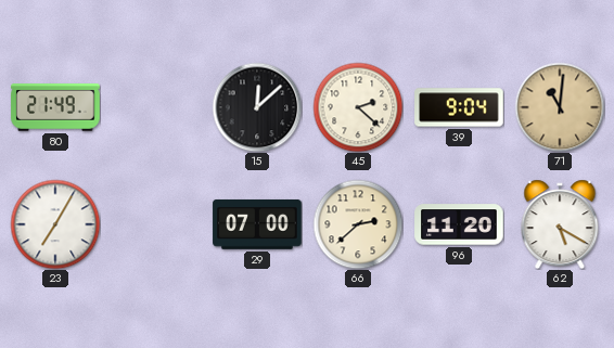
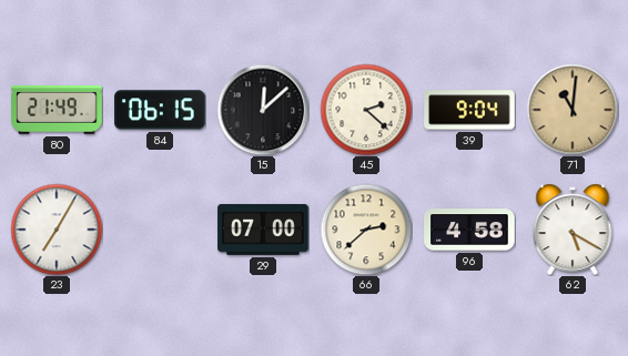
84: none -> 06:15 (161, 110)
96: 11:20 -> 4:58 (469, 230)
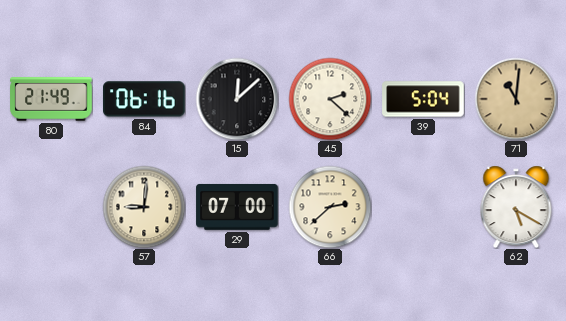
84: 06:15 -> 06:16 (145, 99)
39: 9:04 -> 5:04 (423, 99)
23: 7:05 -> none (57, 230)
57: none -> 9:01 (144, 207)
96: 4:58 -> none (469, 230)
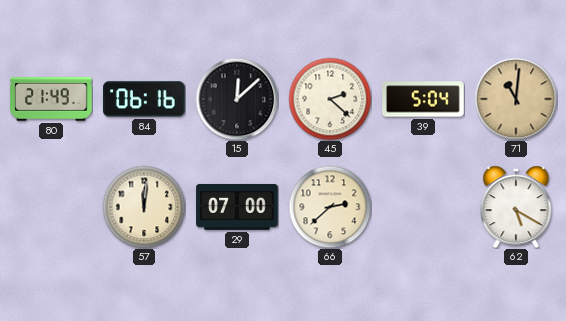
57: 9:01 -> 12:01 (144, 207)
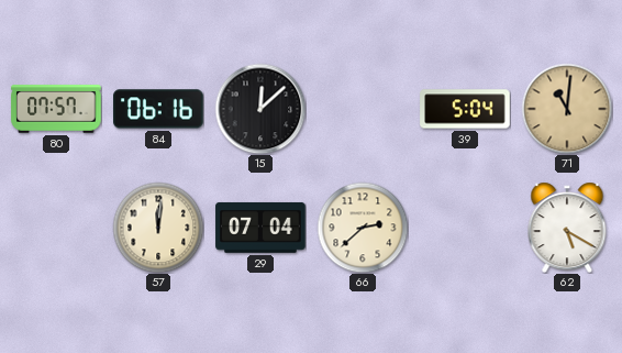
80: 21:49 -> 07:57 (56, 109)
45: 2:22 -> none (330, 99)
29: 07:00 -> 07:04 (260, 228)
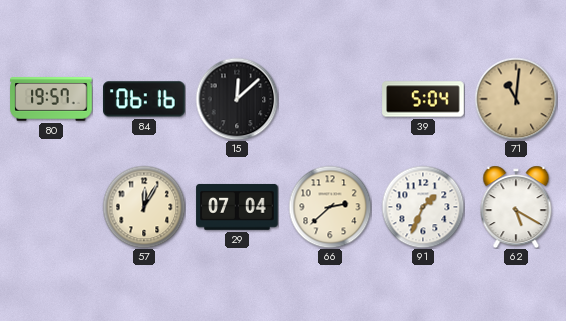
80: 07:57 -> 19:57 (51, 99)
57: 12:01 -> 12:05 (144, 207)
91: none -> 1:34 (423, 207)
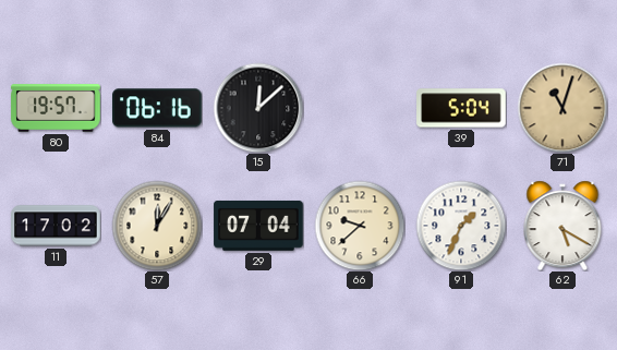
71: 11:01 -> 11:03 (562, 108)
11: none -> 17:02 (56, 226)
66: 2:38 -> 9:38 (360, 226)
